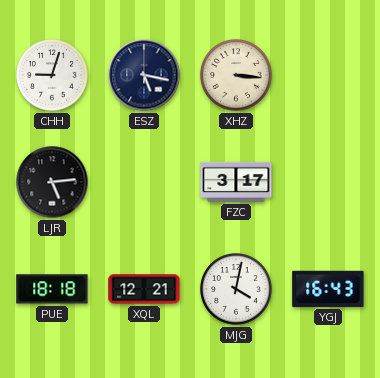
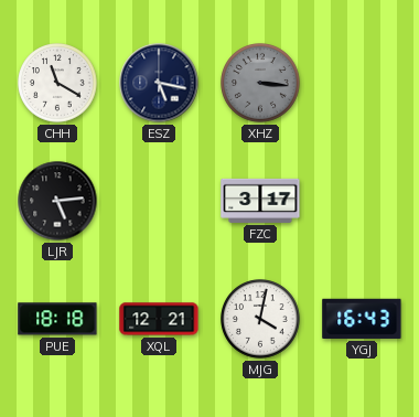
CHH: 9:03 -> 11:20 (57, 83)
XHZ dial: cream -> grey (260, 83)
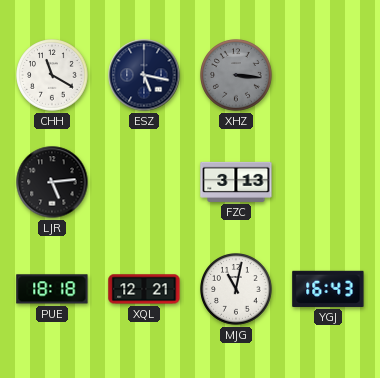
FZC: 3:17 -> 3:13 (236, 182)
MJG: 4:02 -> 11:02 (236, 289)
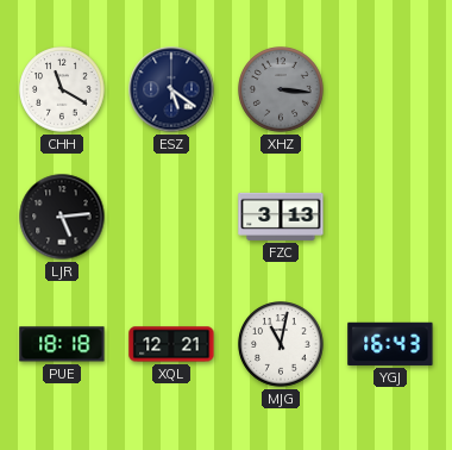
ESZ: 5:17 -> 5:21 (171, 89)
